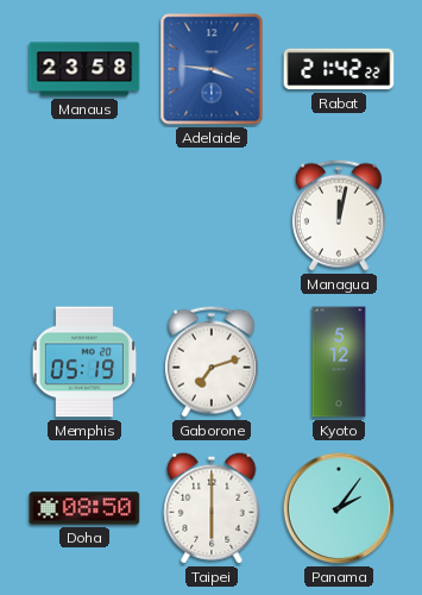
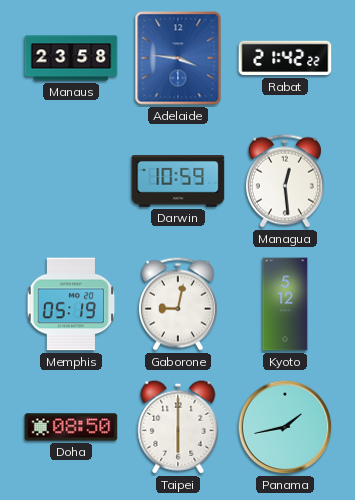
Darwin: none -> 10:59 (178, 181)
Managua: 12:02 -> 12:29 (285, 181)
Gaborone: 7:12 -> 9:02 (178, 304)
Panama: 2:06 -> 1:43 (285, 427)
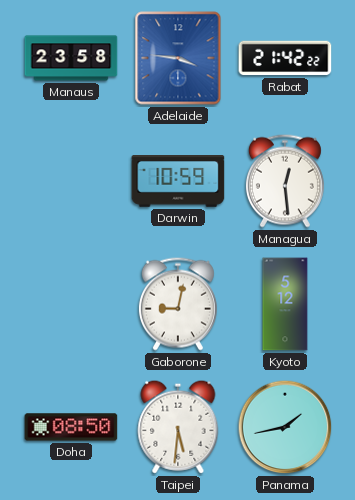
Memphis: 05:19 -> none (71, 304)
Taipei: 6:00 -> 5:31 (178, 427)
